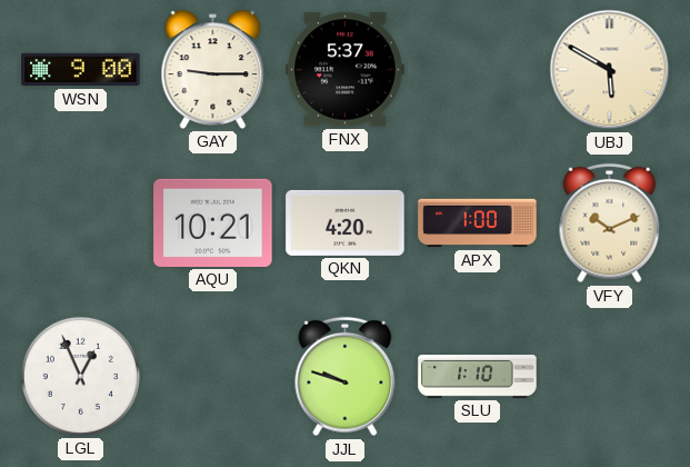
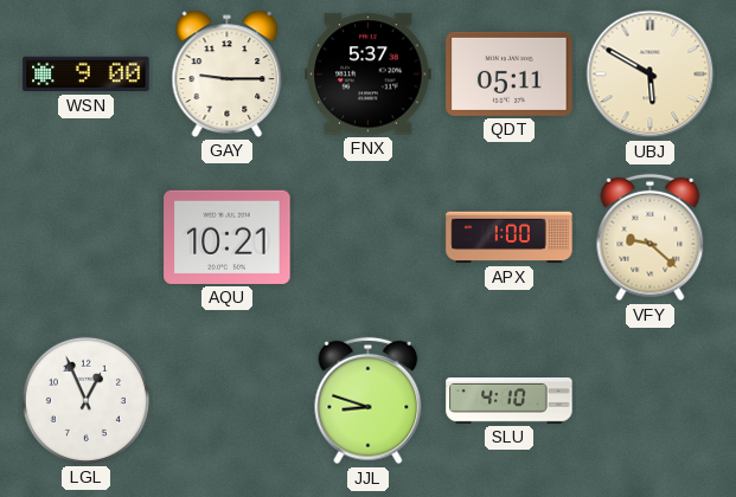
QDT: none -> 05:11 (510, 73)
QKN: 4:20 -> none (346, 222)
VFY: 10:11 -> 9:22 (651, 238)
JJL: 9:48 -> 8:48 (369, 401)
SLU: 1:10 -> 4:10 (510, 401)
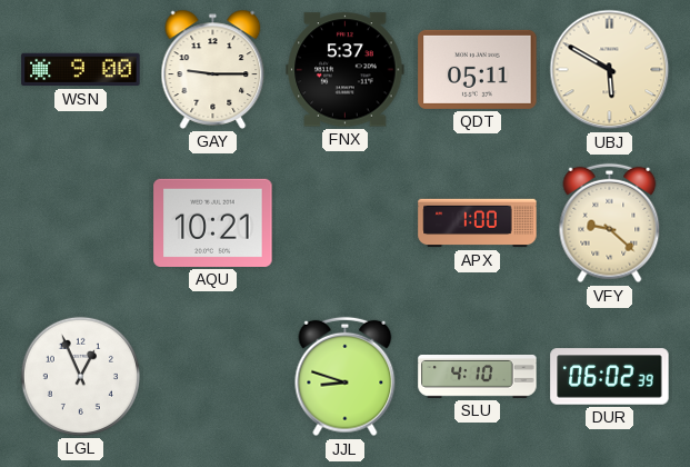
DUR: none -> 06:02 (610, 377)
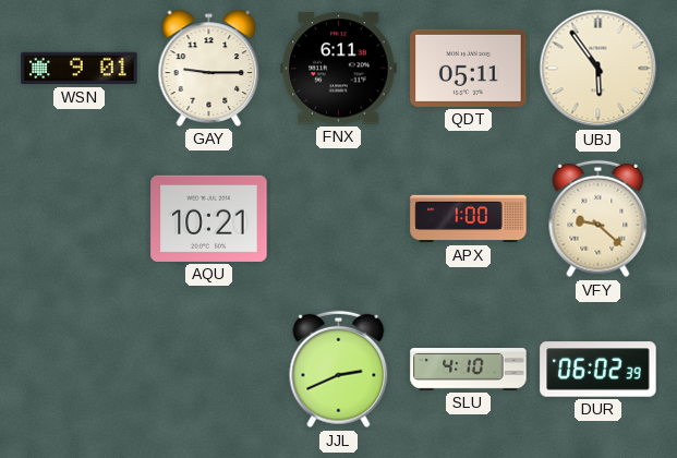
WSN: 9:00 -> 9:01 (80, 69)
FNX: 5:37 -> 6:11 (339, 69)
UBJ: 5:50 -> 5:54 (599, 69)
LGL: 12:56 -> none (80, 376)
JJL: 8:48 -> 2:41 (339, 370)
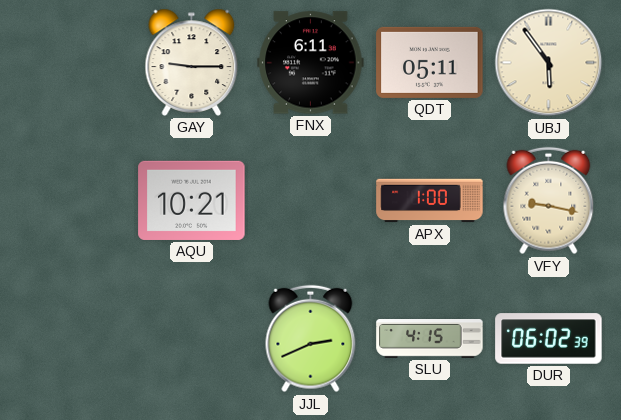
WSN: 9:01 -> none (80, 69)
VFY: 9:22 -> 9:17 (549, 201)
SLU: 4:10 -> 4:15 (430, 339)
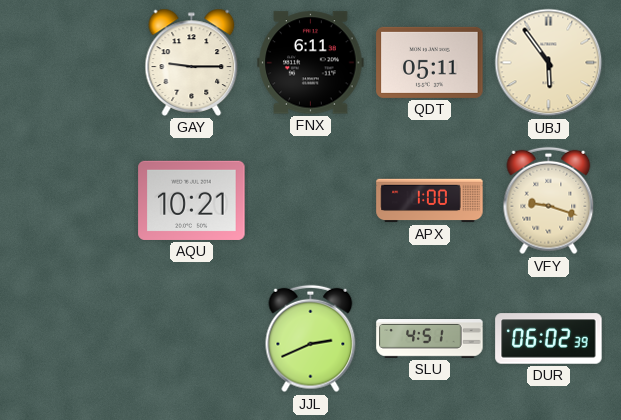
VFY: 9:17 -> 9:18 (549, 201)
SLU: 4:15 -> 4:51 (430, 339)
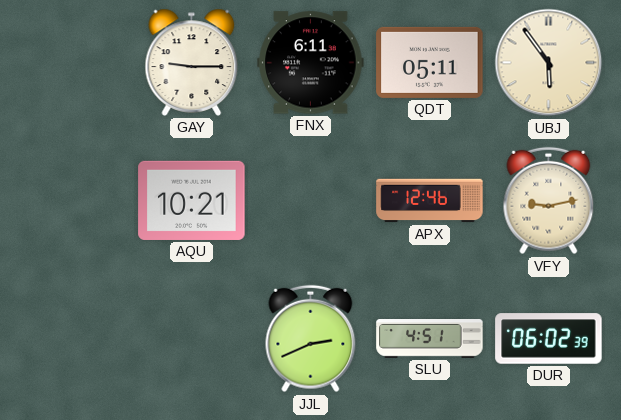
APX: 1:00 -> 12:46 (430, 201)
VFY: 9:18 -> 9:13 (549, 201)
